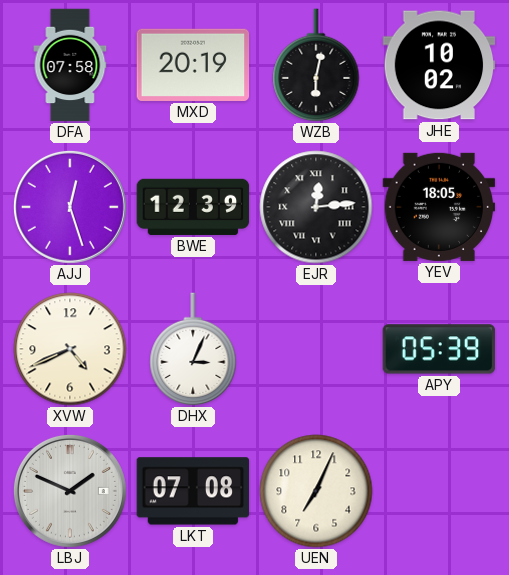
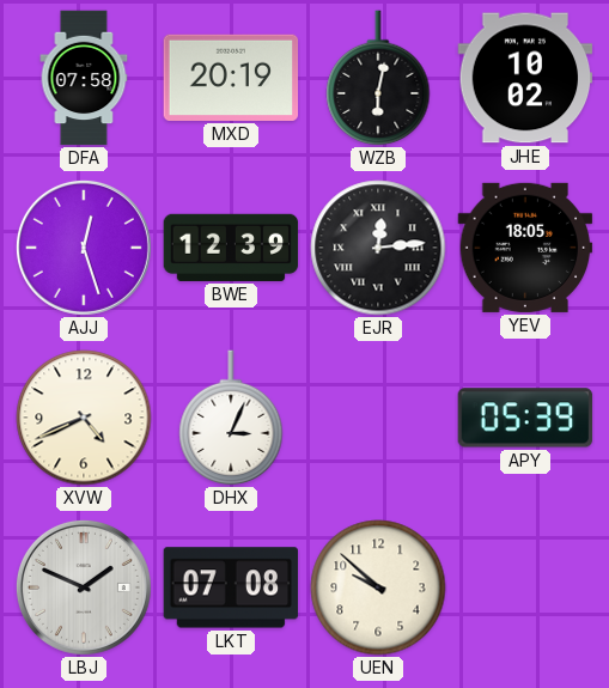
UEN: 7:04 -> 9:52 (378, 587)
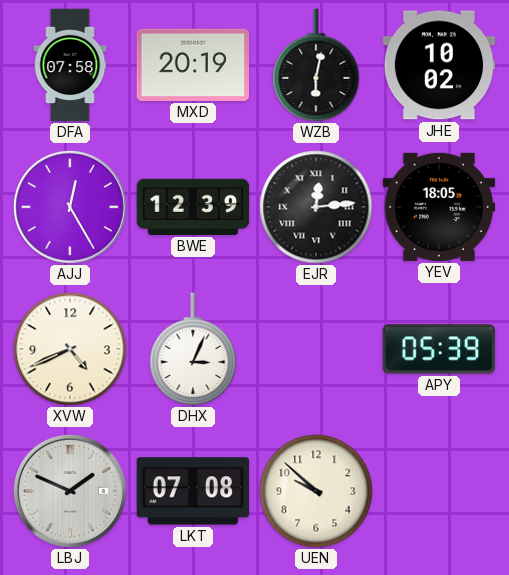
AJJ: 12:27 -> 12:25 (70, 207)
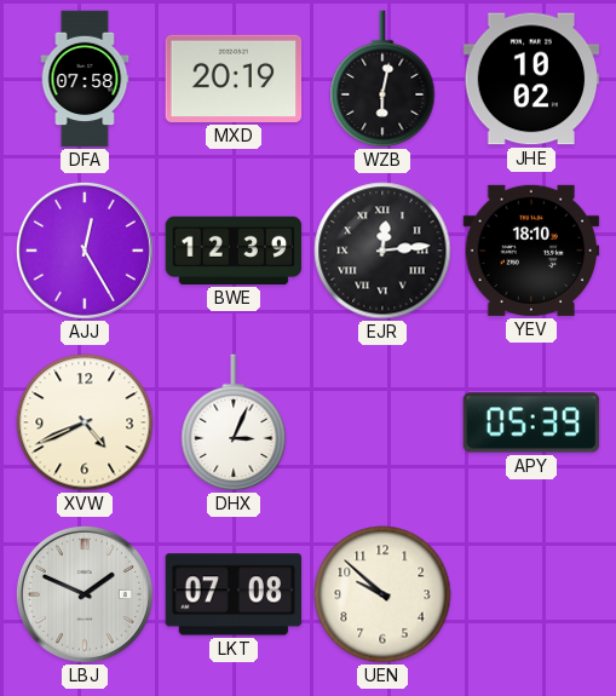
YEV: 18:05 -> 18:10 (531, 251)
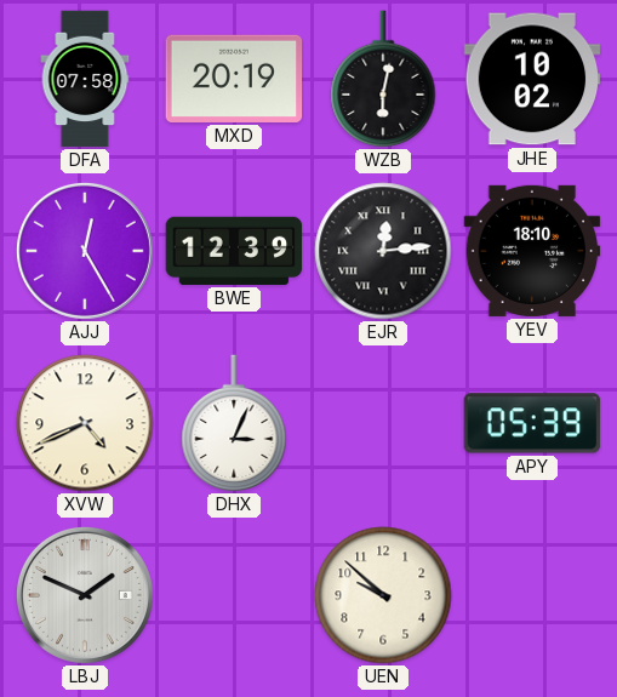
LKT: 07:08 -> none (234, 594)
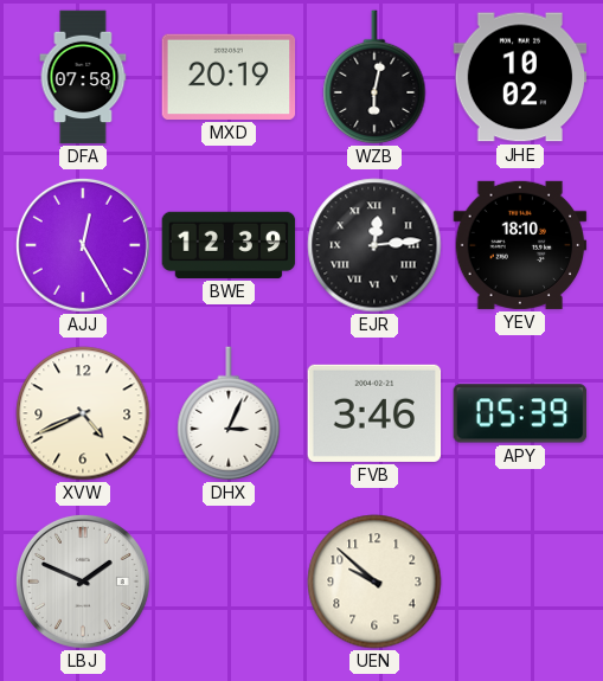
FVB: none -> 3:46 (374, 413)
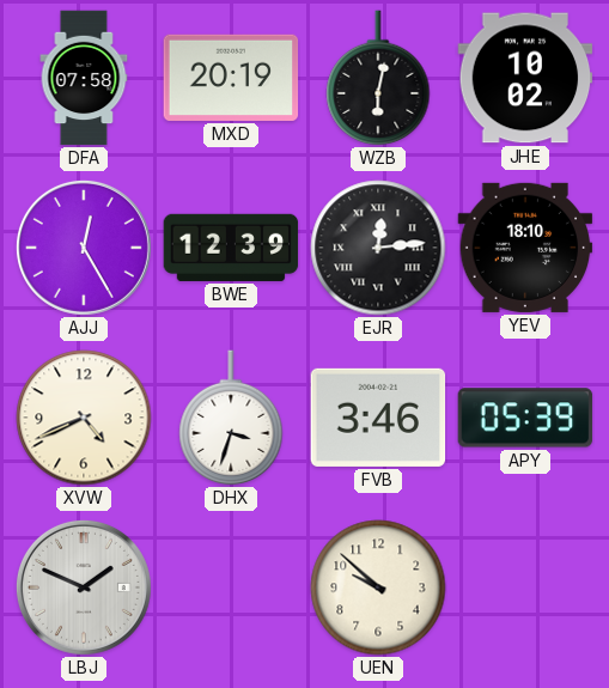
DHX: 3:04 -> 3:33 (231, 418)
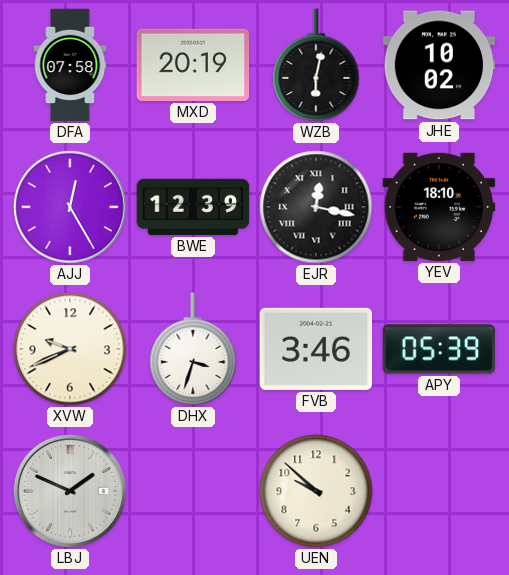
EJR: 12:14 -> 12:17 (316, 207)
XVW: 4:41 -> 9:41 (70, 349)
